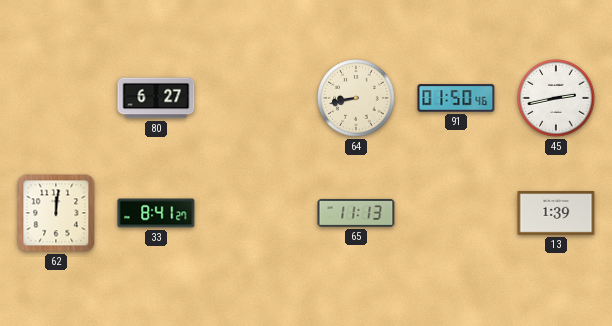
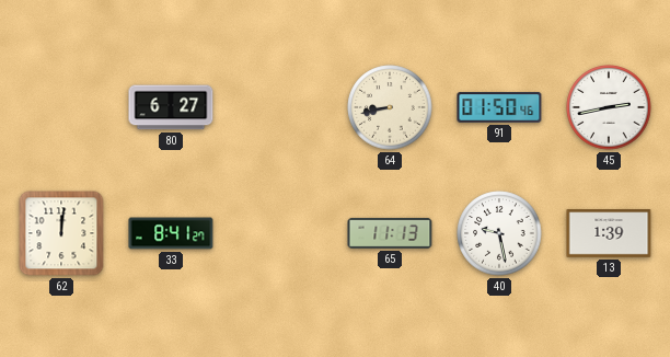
40: none -> 9:28 (499, 233)
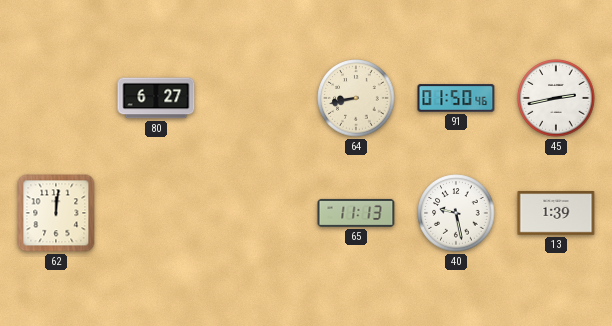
33: 8:41 -> none (171, 233)
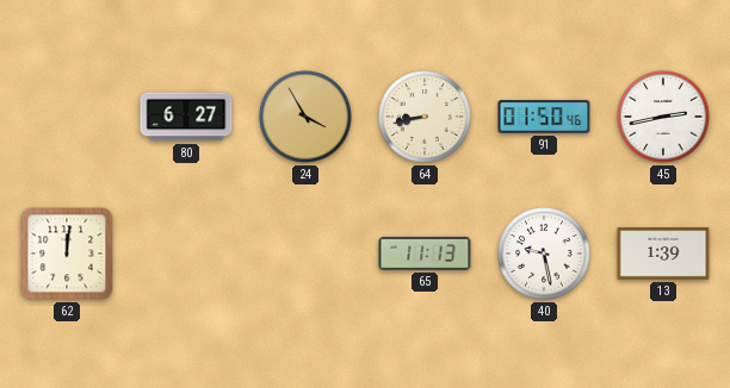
24: none -> 3:55 (305, 117)
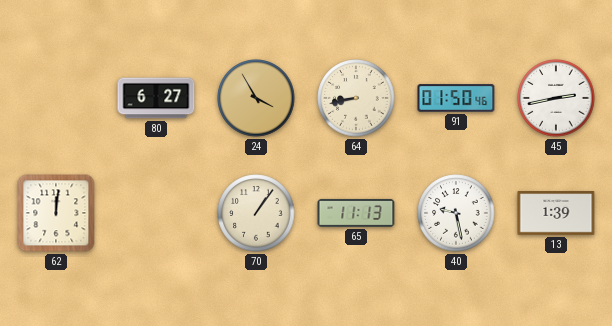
70: none -> 1:06 (256, 213)
